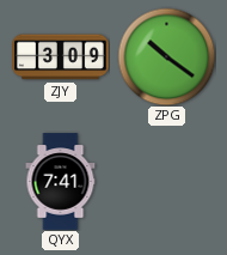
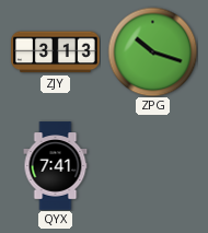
ZJY: 3:09 -> 3:13 (56, 53)
ZPG: 10:21 -> 10:18 (152, 51)
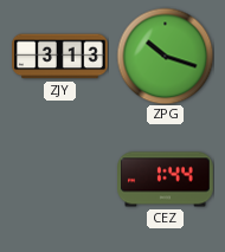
QYX: 7:41 -> none (56, 166)
CEZ: none -> 1:44 (166, 180)
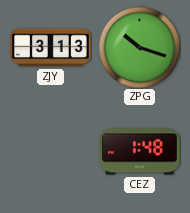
CEZ: 1:44 -> 1:48 (140, 152)
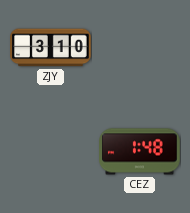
ZJY: 3:13 -> 3:10 (51, 48)
ZPG: 10:18 -> none (139, 47)
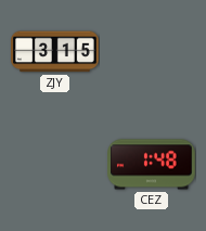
ZJY: 3:10 -> 3:15 (55, 52)
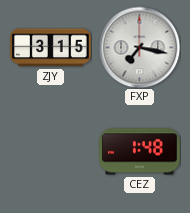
FXP: none -> 7:17 (139, 47)
